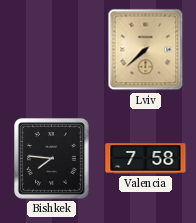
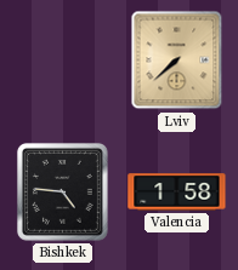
Bishkek: 7:46 -> 4:46 (62, 191)
Valencia: 7:58 -> 1:58 (177, 193)
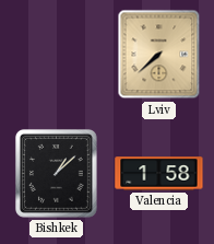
Bishkek: 4:46 -> 1:08 (56, 173)
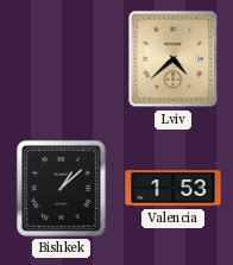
Lviv: 7:38 -> 4:38 (174, 59)
Valencia: 1:58 -> 1:53 (174, 189)
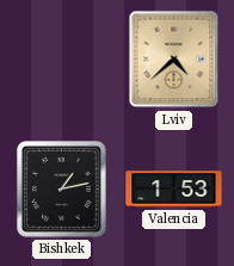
Bishkek: 1:08 -> 1:13 (61, 188)
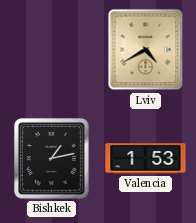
Lviv: 4:38 -> 4:40 (146, 50)
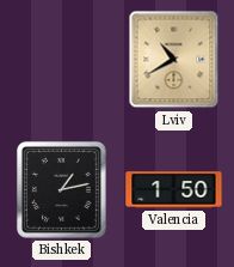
Lviv: 4:40 -> 10:40 (174, 60)
Valencia: 1:53 -> 1:50 (174, 190)
